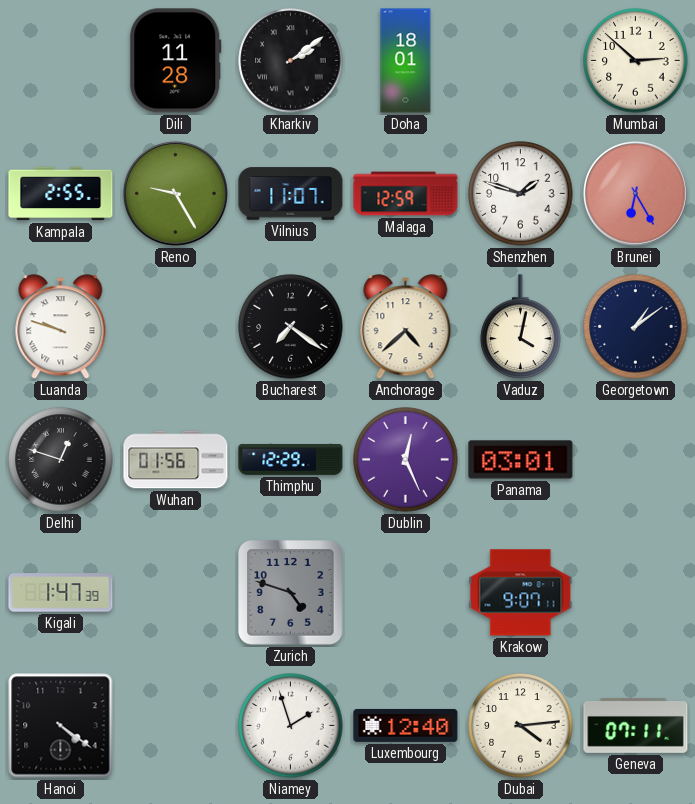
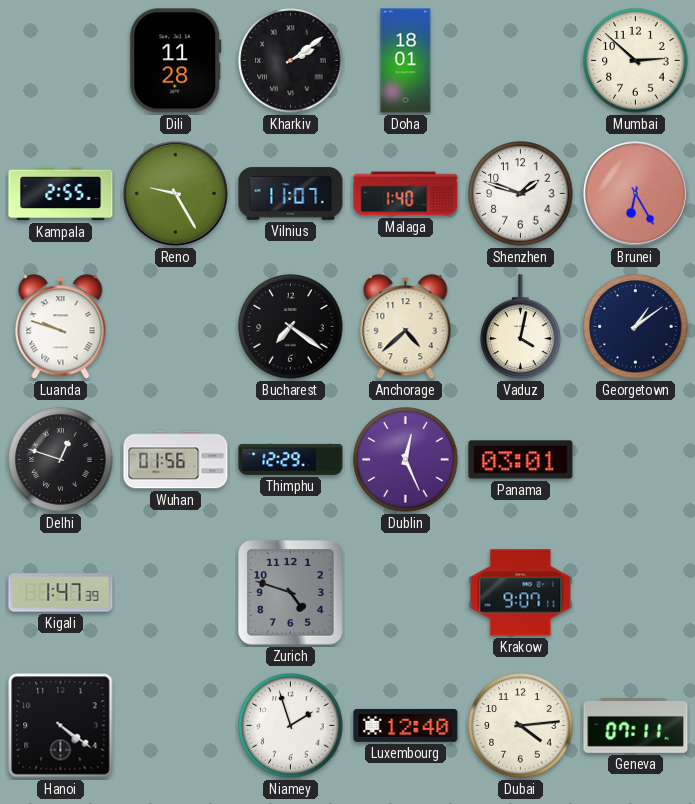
Malaga: 12:59 -> 1:40 (406, 194)
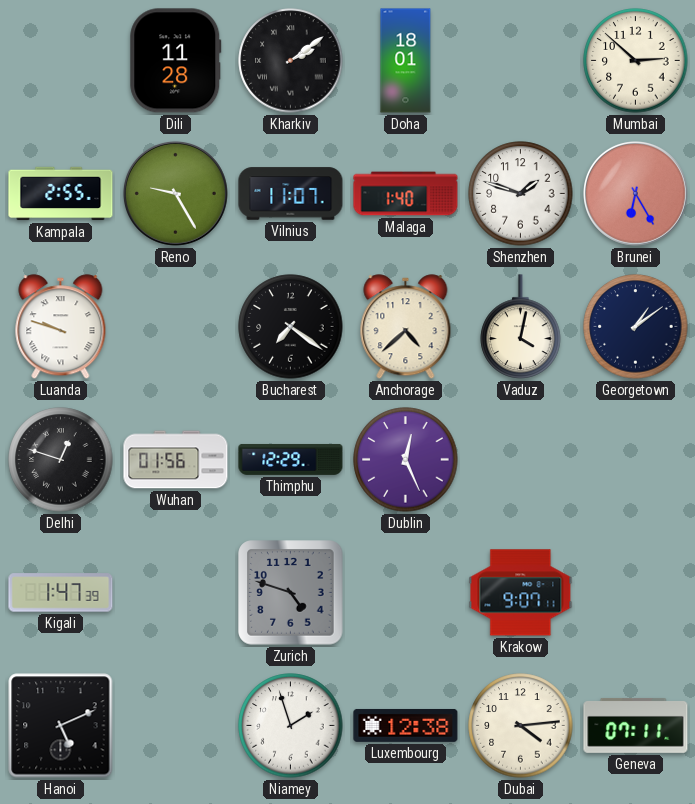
Panama: 03:01 -> none (521, 460)
Hanoi: 4:21 -> 5:11 (61, 726)
Luxembourg: 12:40 -> 12:38 (406, 725)
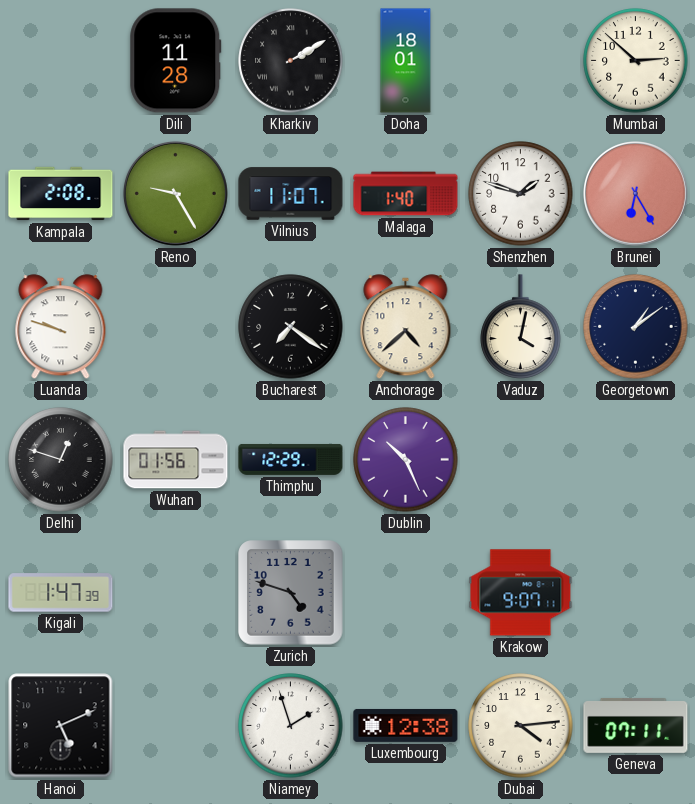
Kharkiv: 2:09 -> 2:10 (291, 61)
Kampala: 2:55 -> 2:08 (61, 194)
Dublin: 12:26 -> 10:26 (406, 460)
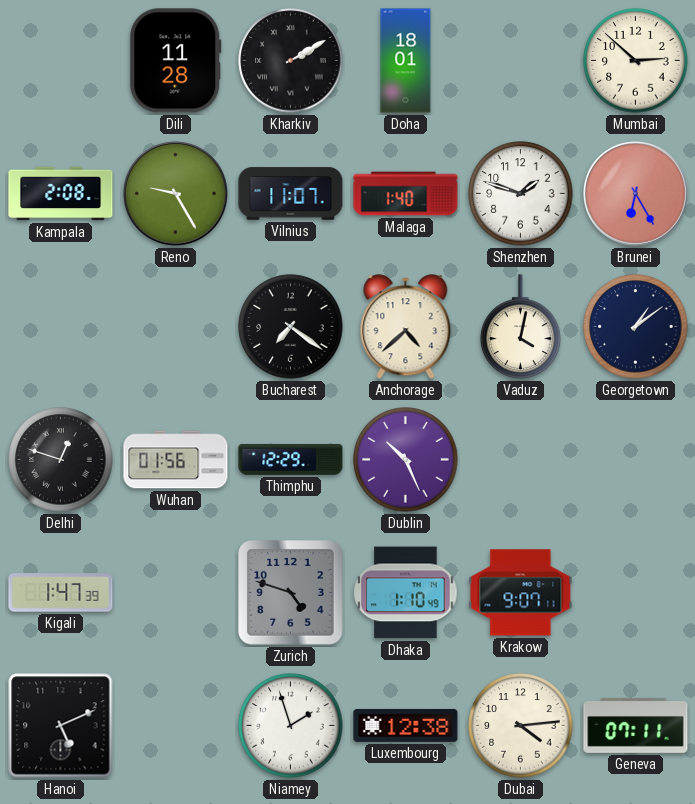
Luanda: 9:48 -> none (61, 327)
Dhaka: none -> 1:10 (406, 593)
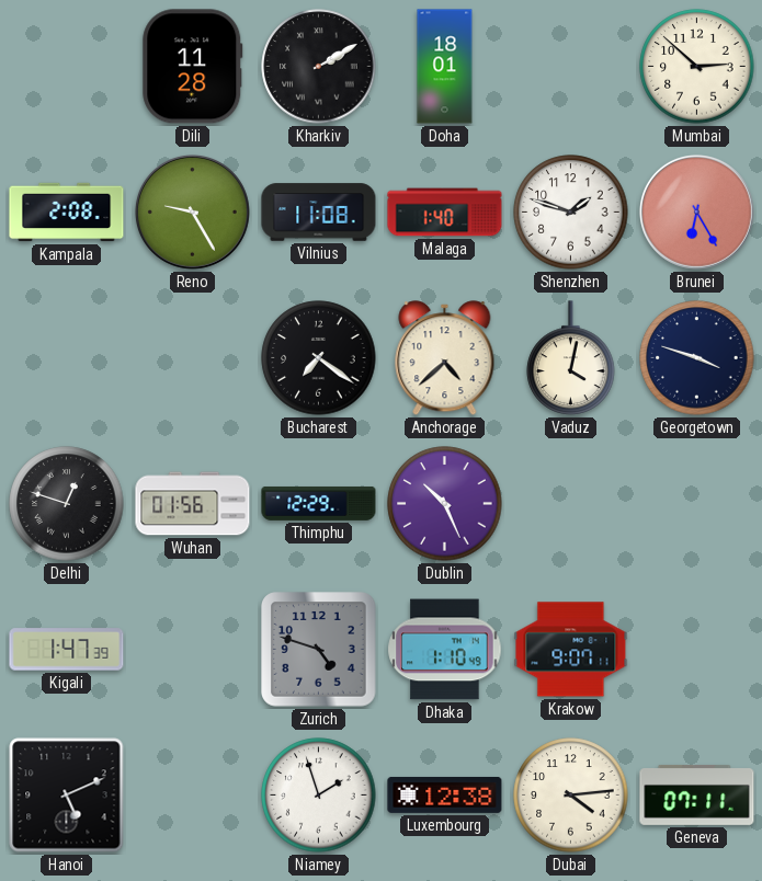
Vilnius: 11:07 -> 11:08 (319, 213)
Georgetown: 1:09 -> 3:48 (697, 358)
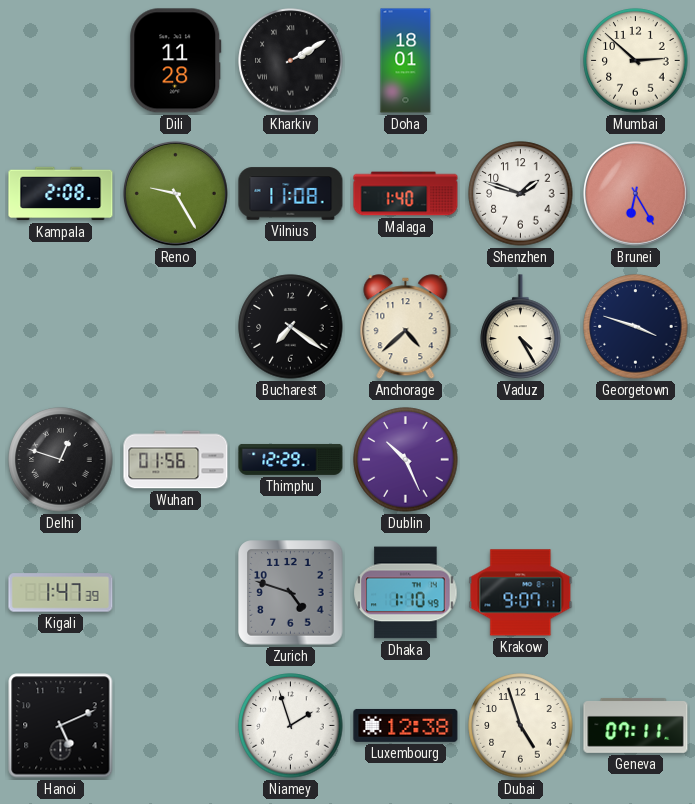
Vaduz: 4:02 -> 4:25 (521, 327)
Dubai: 4:14 -> 4:57 (521, 726)
